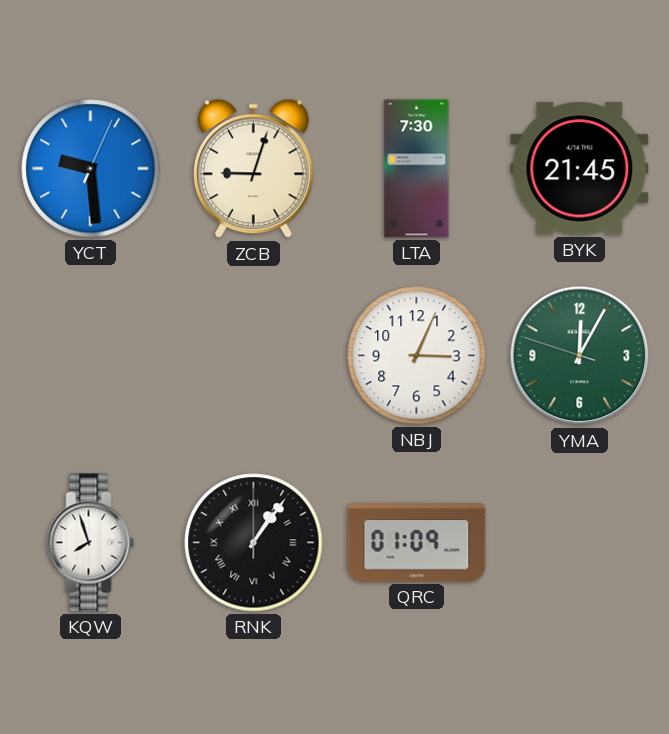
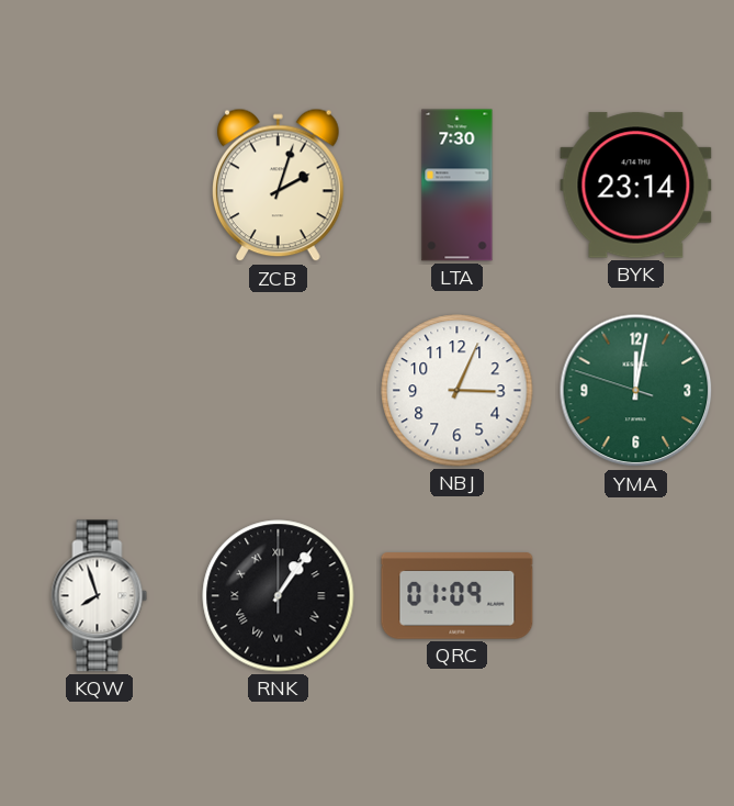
YCT: 9:29 -> none (91, 169)
ZCB: 9:03 -> 2:03 (279, 186)
BYK: 21:45 -> 23:14 (636, 186)
YMA: 12:04 -> 12:01 (636, 391)
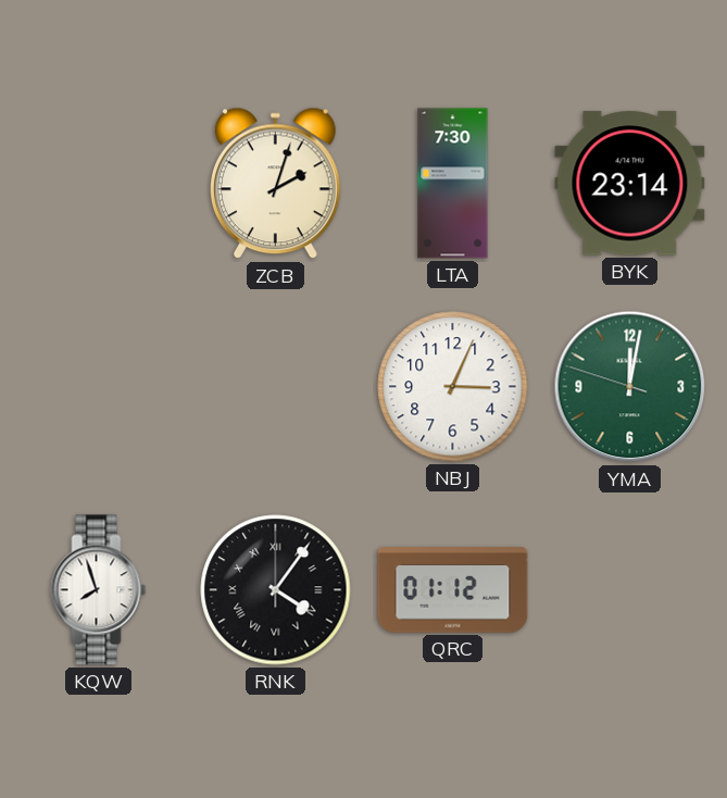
RNK: 1:06 -> 4:06 (276, 590)
QRC: 01:09 -> 01:12 (453, 590)
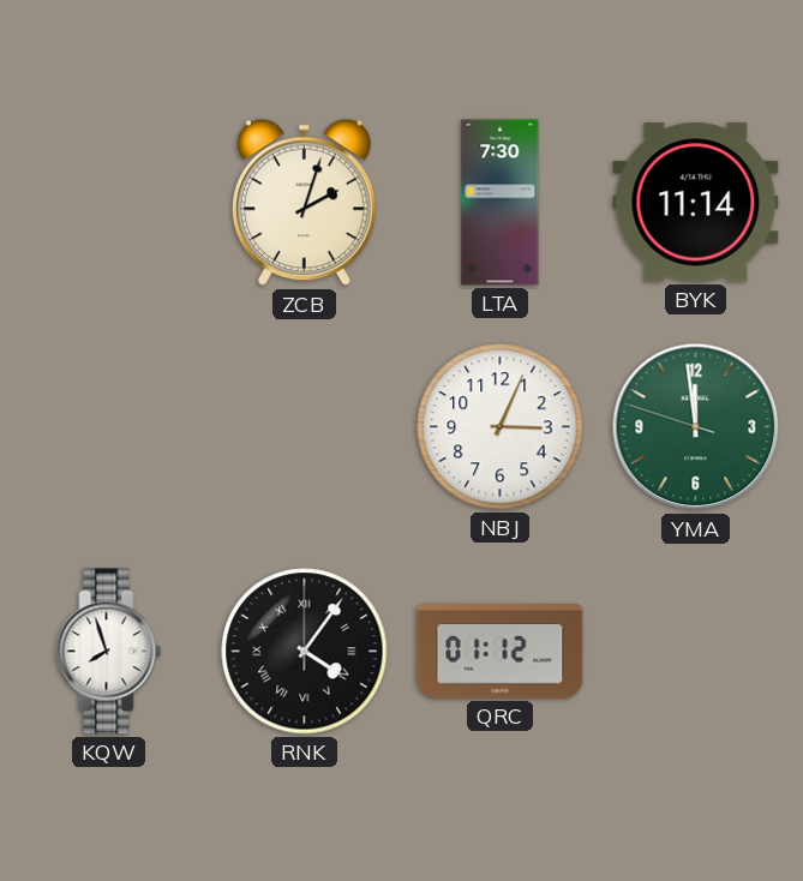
BYK: 23:14 -> 11:14 (696, 203)
YMA: 12:01 -> 11:58 (696, 427)
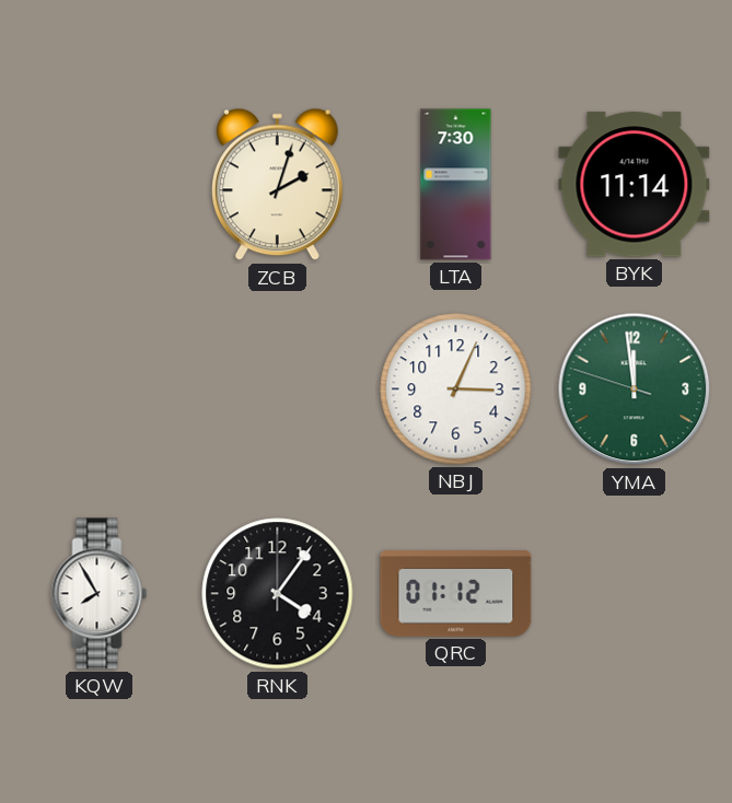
KQW: 7:57 -> 7:55 (100, 594)
RNK numerals: Roman -> Arabic (278, 594)
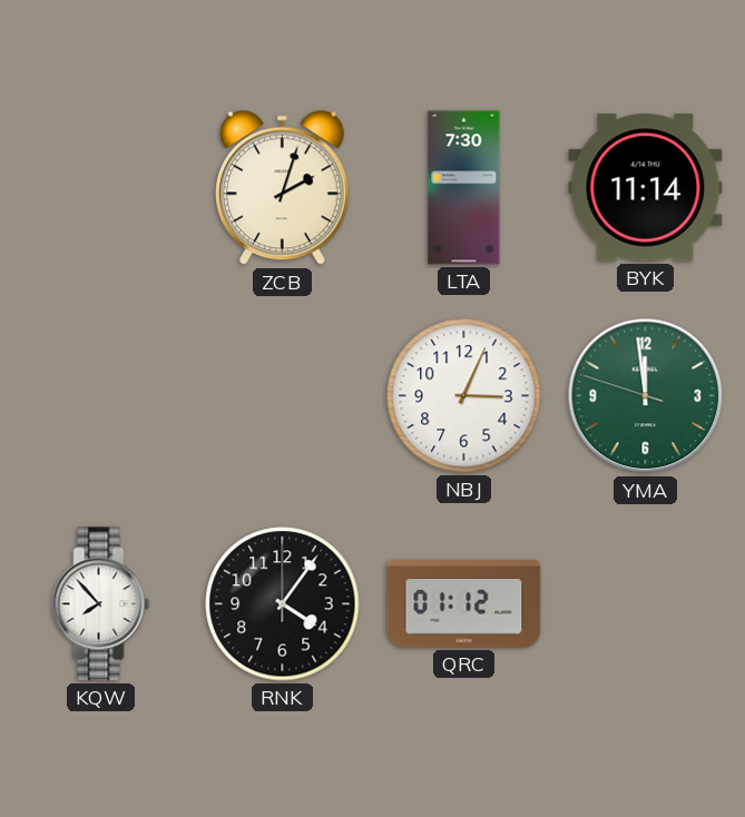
KQW: 7:55 -> 7:53 (101, 604)
